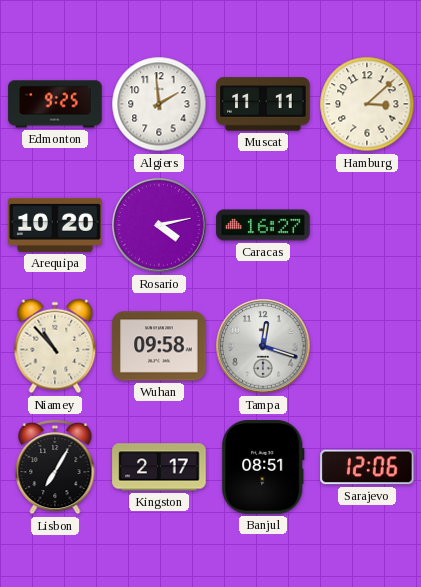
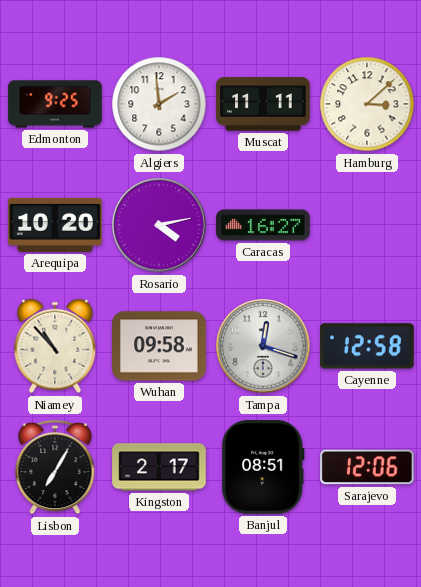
Cayenne: none -> 12:58 (367, 346)
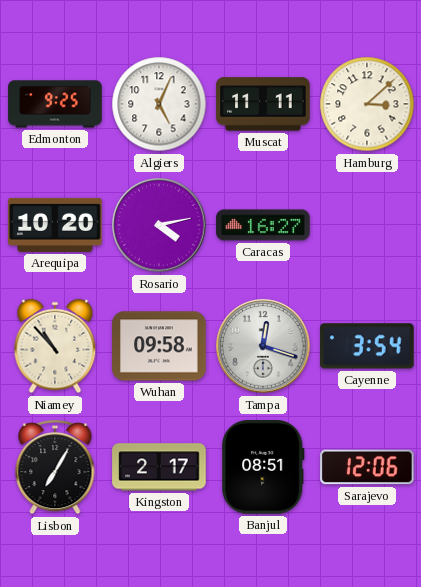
Algiers: 1:59 -> 5:04 (159, 104)
Cayenne: 12:58 -> 3:54 (367, 346)
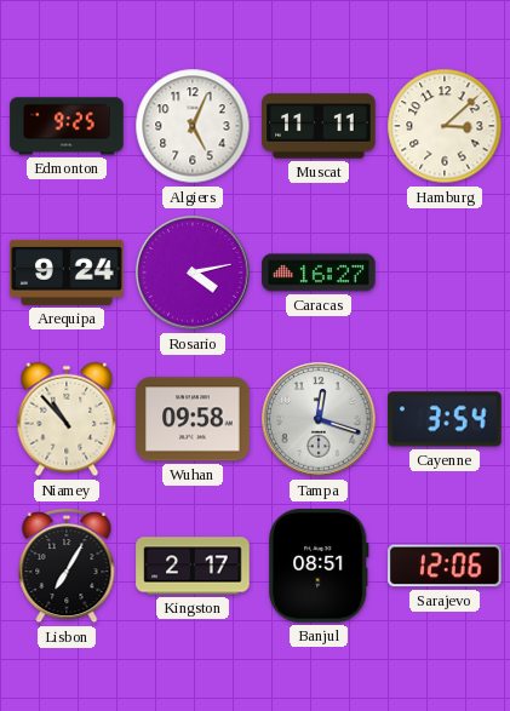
Arequipa: 10:20 -> 9:24 (67, 273)
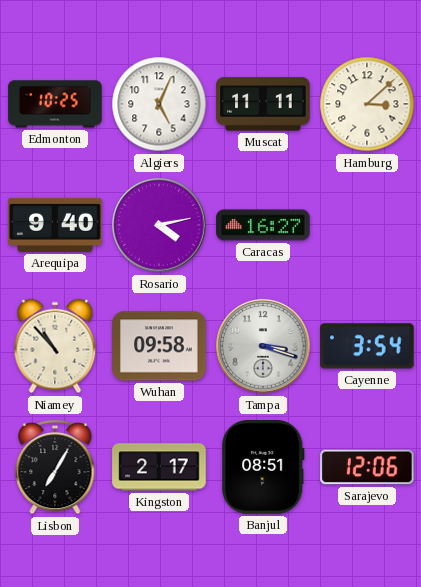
Edmonton: 9:25 -> 10:25 (55, 104)
Arequipa: 9:24 -> 9:40 (55, 225)
Tampa: 12:18 -> 3:18 (263, 346)
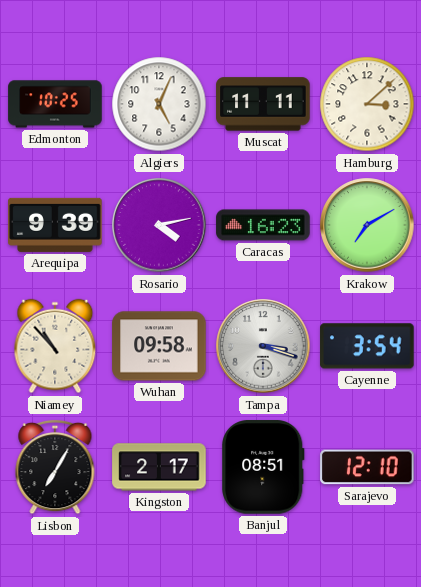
Arequipa: 9:40 -> 9:39 (55, 225)
Caracas: 16:27 -> 16:23 (263, 225)
Krakow: none -> 7:10 (367, 225)
Sarajevo: 12:06 -> 12:10 (367, 467)
